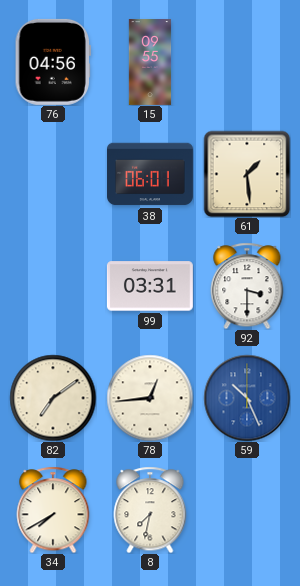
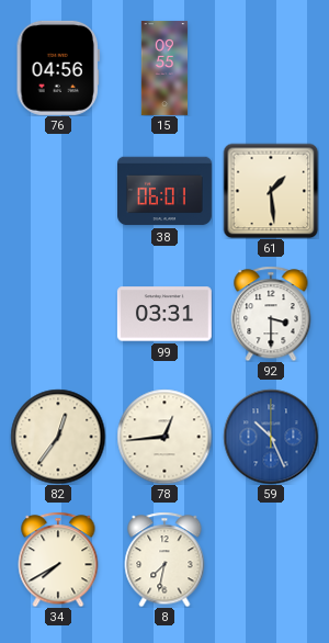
82: 7:09 -> 12:36 (58, 437)
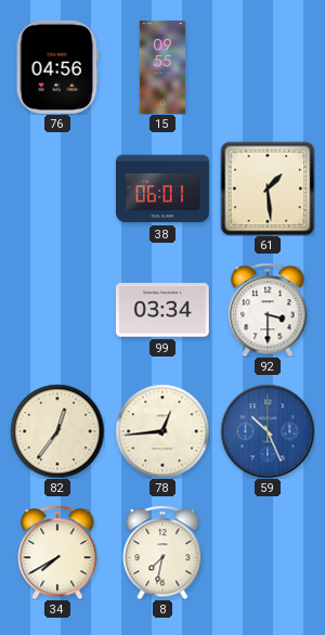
99: 03:31 -> 03:34 (162, 310)
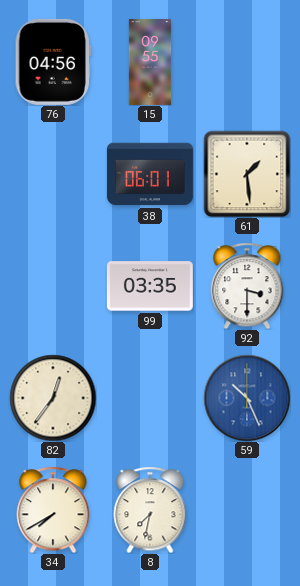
99: 03:34 -> 03:35 (150, 286)
78: 12:44 -> none (162, 431)
